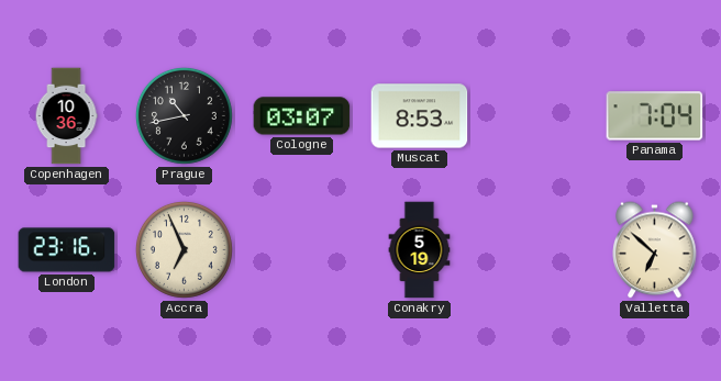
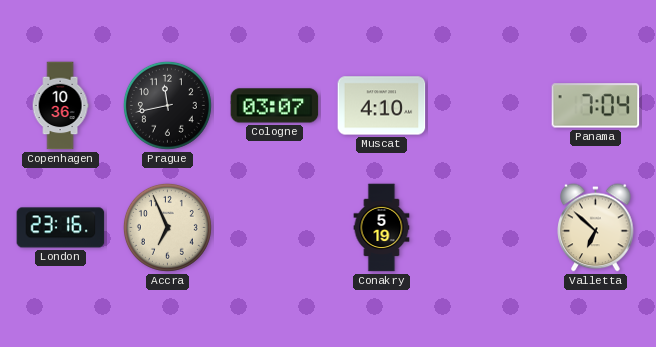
Prague: 10:43 -> 11:43 (167, 105)
Muscat: 8:53 -> 4:10 (382, 106)
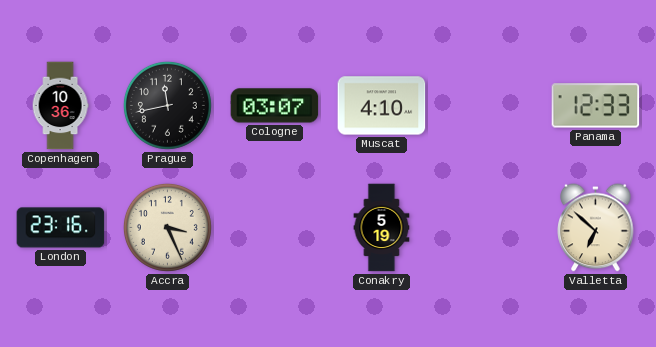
Panama: 7:04 -> 12:33 (596, 106)
Accra: 6:56 -> 3:26 (167, 227)
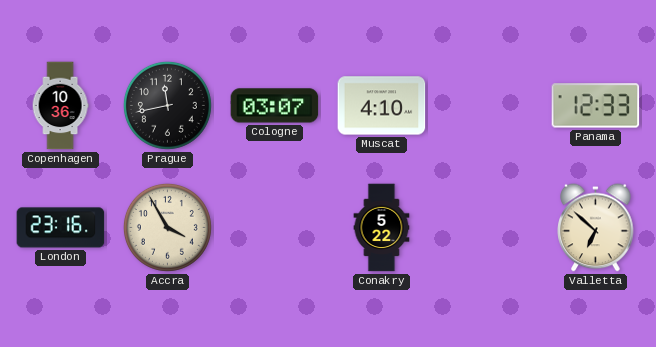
Accra: 3:26 -> 3:55 (167, 227)
Conakry: 5:19 -> 5:22 (382, 228)
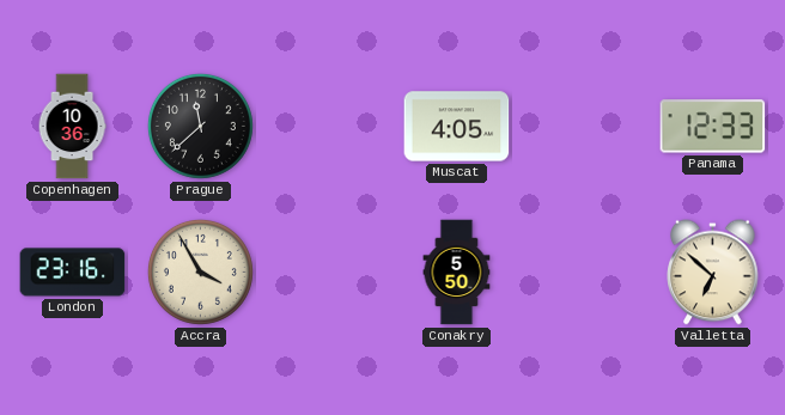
Prague: 11:43 -> 11:38 (200, 126)
Cologne: 03:07 -> none (275, 106)
Muscat: 4:10 -> 4:05 (457, 127)
Conakry: 5:22 -> 5:50 (457, 273)
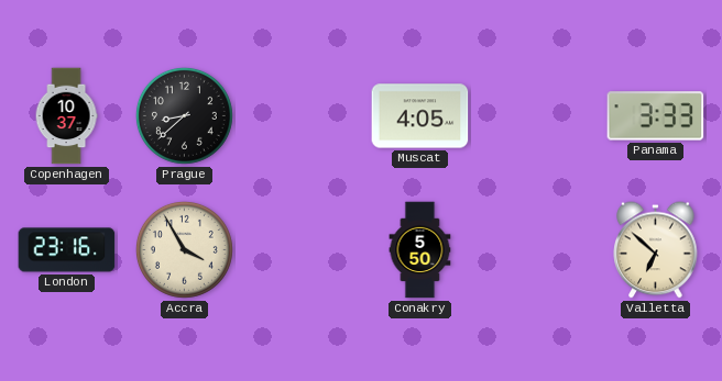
Copenhagen: 10:36 -> 10:37 (66, 116)
Prague: 11:38 -> 8:38 (184, 115)
Panama: 12:33 -> 3:33 (656, 116)
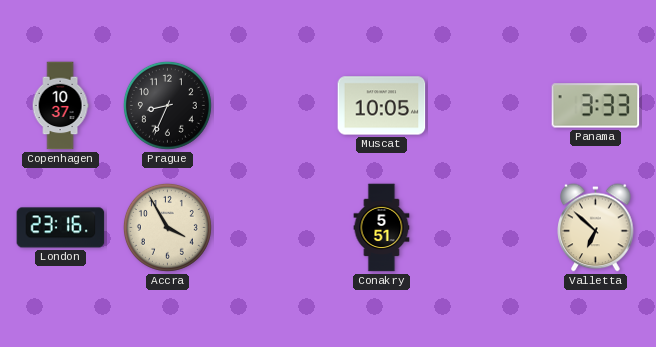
Prague: 8:38 -> 8:34 (167, 105)
Muscat: 4:05 -> 10:05 (382, 106)
Conakry: 5:50 -> 5:51 (382, 228)
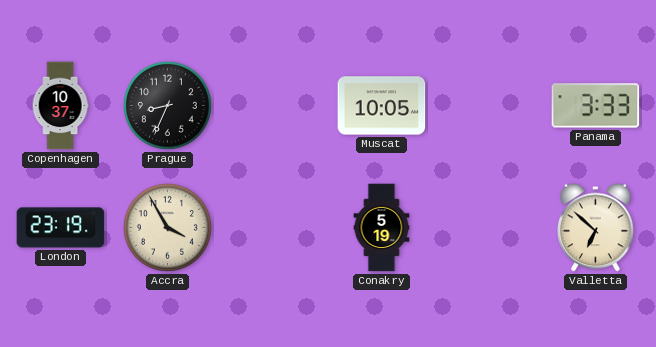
London: 23:16 -> 23:19 (61, 228)
Conakry: 5:51 -> 5:19 (382, 228)
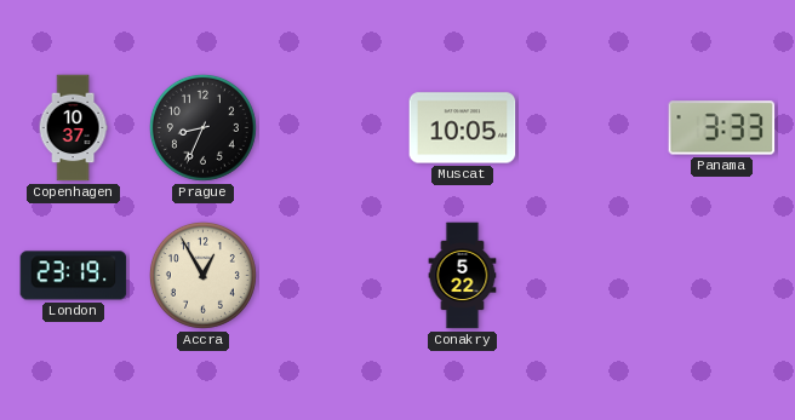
Accra: 3:55 -> 12:55 (202, 275)
Conakry: 5:19 -> 5:22 (463, 276)
Valletta: 6:52 -> none (596, 228)
